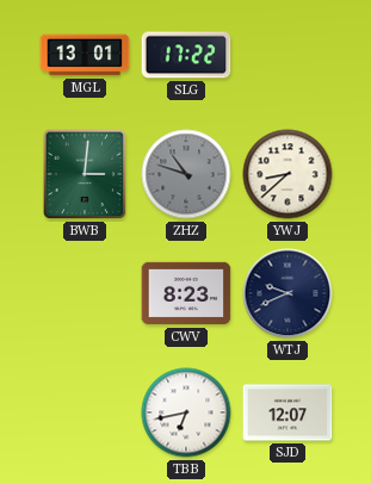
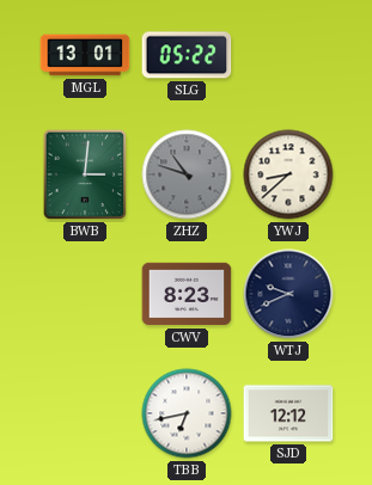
SLG: 17:22 -> 05:22 (187, 55)
SJD: 12:07 -> 12:12 (288, 413)
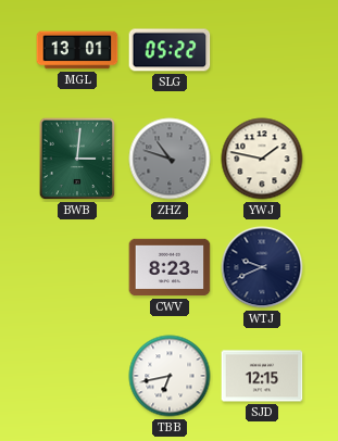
YWJ: 8:38 -> 1:47 (262, 159)
SJD: 12:12 -> 12:15 (262, 376)
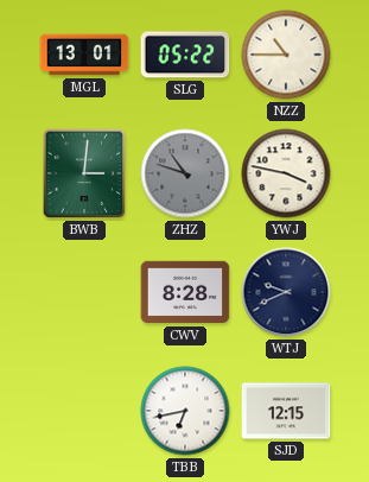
NZZ: none -> 10:45 (286, 55)
YWJ: 1:47 -> 3:47 (286, 173)
CWV: 8:23 -> 8:28 (185, 292)
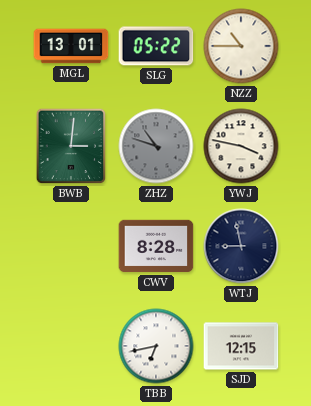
WTJ: 9:41 -> 8:58 (241, 246)
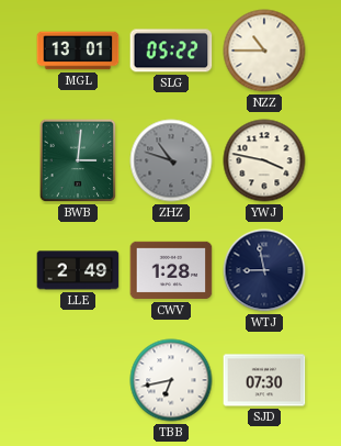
LLE: none -> 2:49 (78, 270)
CWV: 8:28 -> 1:28 (171, 270)
SJD: 12:15 -> 07:30 (264, 380)
